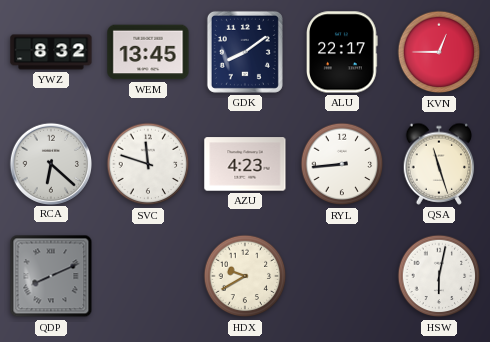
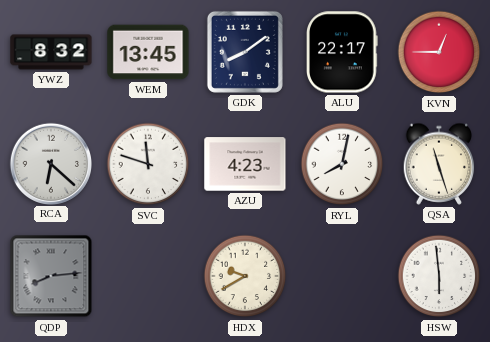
RYL: 8:44 -> 8:02 (342, 164)
QDP: 8:11 -> 8:14 (51, 276)
HSW: 6:02 -> 5:59 (439, 276)
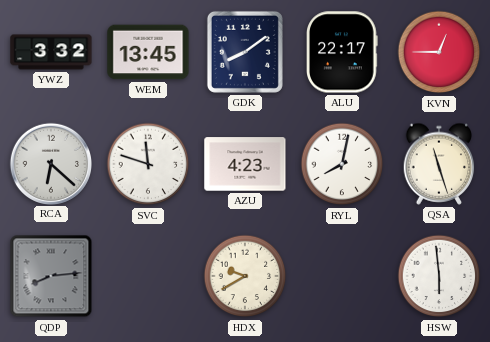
YWZ: 8:32 -> 3:32 (51, 52)
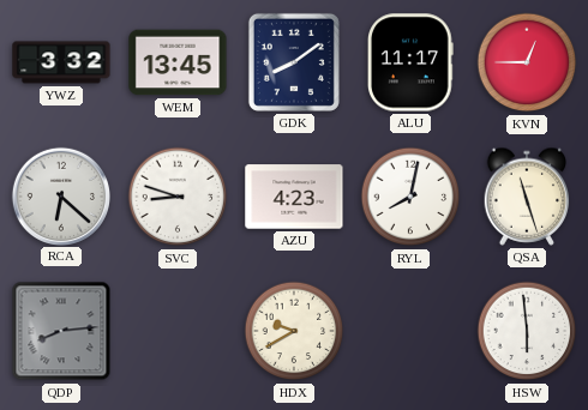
ALU: 22:17 -> 11:17 (412, 62)
SVC: 11:48 -> 8:48 (178, 197)
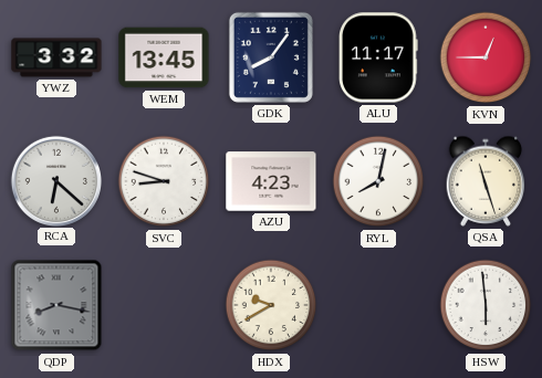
GDK: 8:09 -> 8:06 (271, 57)
QDP: 8:14 -> 8:17 (56, 305)
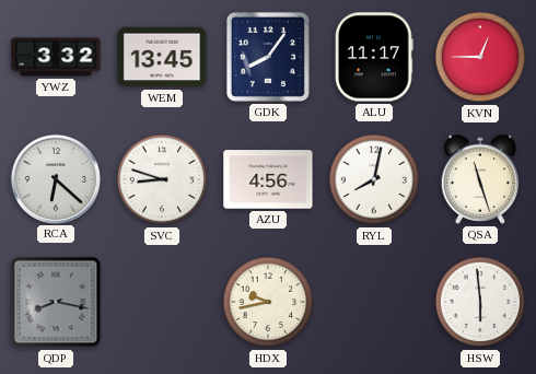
AZU: 4:23 -> 4:56 (268, 179)
HDX: 9:40 -> 9:43 (268, 302)
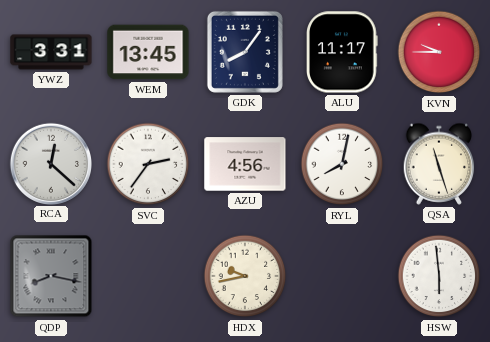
YWZ: 3:32 -> 3:31 (51, 52)
KVN: 12:45 -> 9:45 (439, 52)
RCA: 6:22 -> 12:22 (50, 163)
SVC: 8:48 -> 2:36 (148, 164)
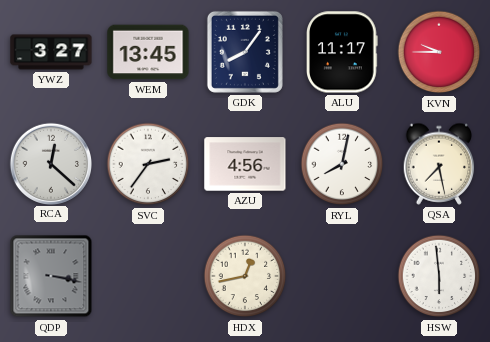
YWZ: 3:31 -> 3:27 (51, 52)
QSA: 11:27 -> 7:28 (439, 164)
QDP: 8:17 -> 3:17 (51, 276)
HDX: 9:43 -> 12:43 (245, 276)
